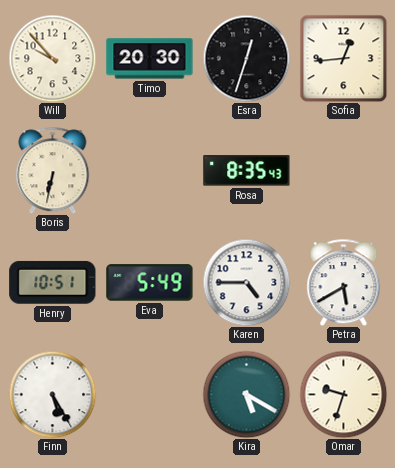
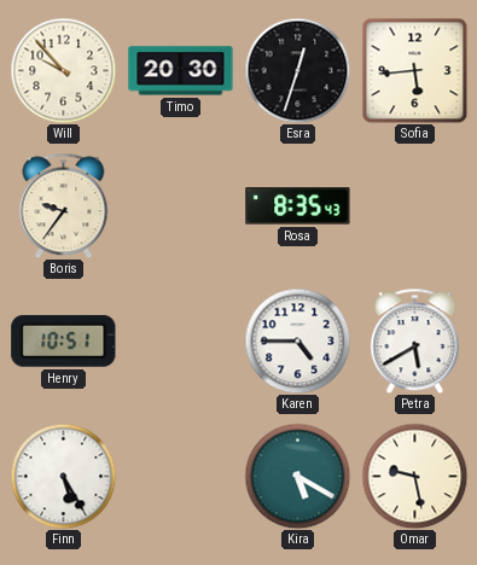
Sofia: 12:44 -> 5:44 (414, 70)
Boris: 6:32 -> 9:36 (64, 205)
Eva: 5:49 -> none (150, 283)
Omar: 9:33 -> 9:28 (414, 476)
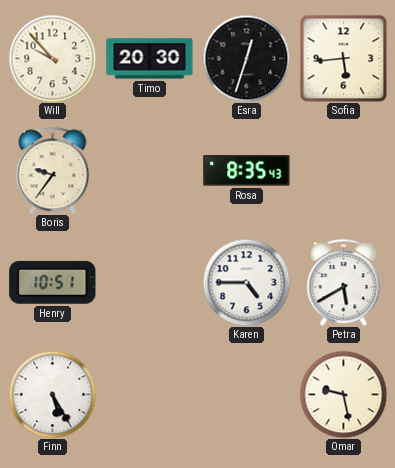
Kira: 5:20 -> none (297, 476)
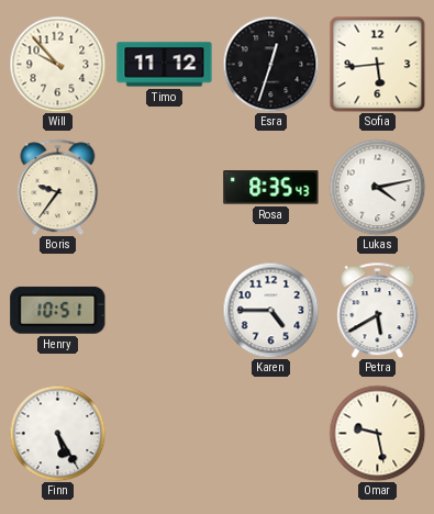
Timo: 20:30 -> 11:12 (165, 65)
Lukas: none -> 4:13 (377, 187)
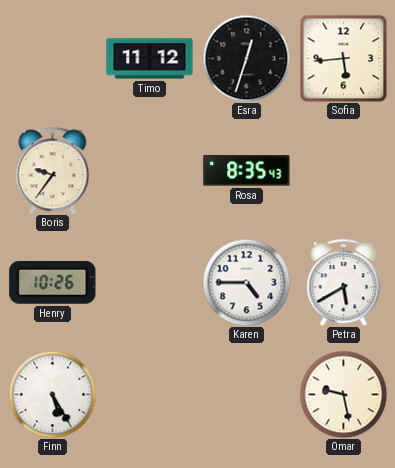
Will: 9:53 -> none (57, 64)
Lukas: 4:13 -> none (377, 187)
Henry: 10:51 -> 10:26 (53, 282)
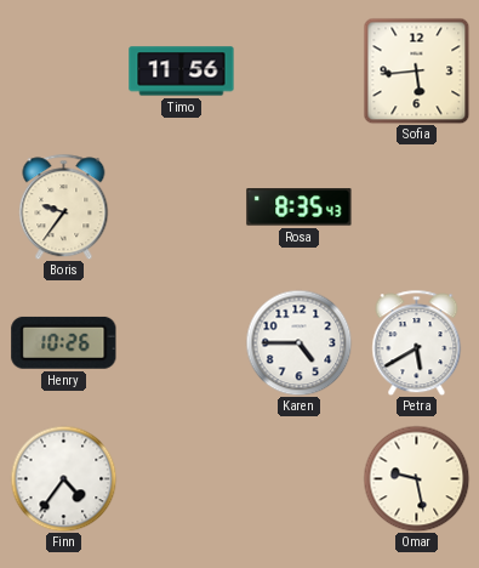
Timo: 11:12 -> 11:56 (182, 72)
Esra: 12:33 -> none (246, 58)
Finn: 5:25 -> 4:36 (63, 478)
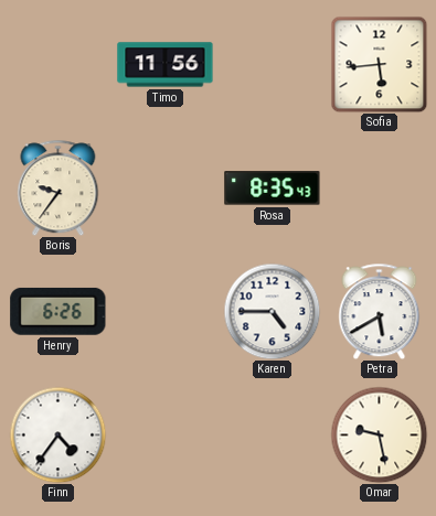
Henry: 10:26 -> 6:26 (59, 311)
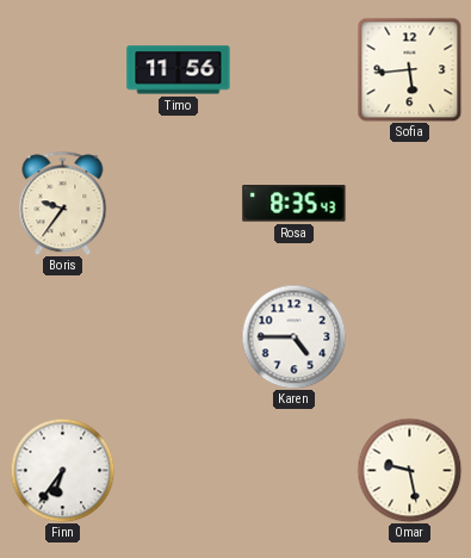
Henry: 6:26 -> none (59, 311)
Petra: 5:40 -> none (380, 311)
Finn: 4:36 -> 6:36 (62, 470)
